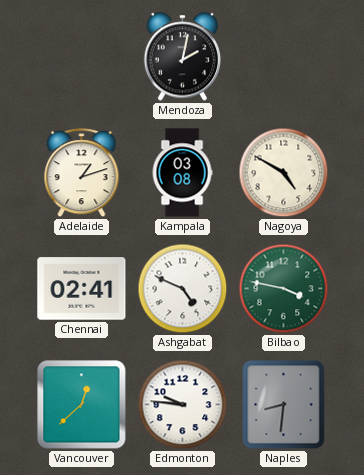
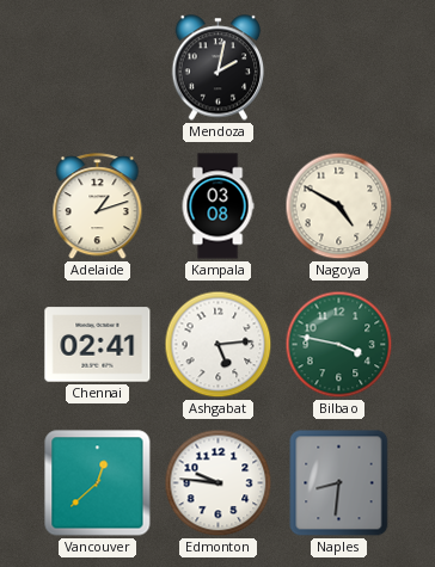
Ashgabat: 4:49 -> 5:14 (219, 345)
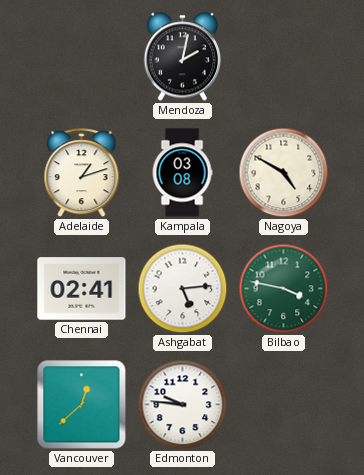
Naples: 8:31 -> none (339, 483)
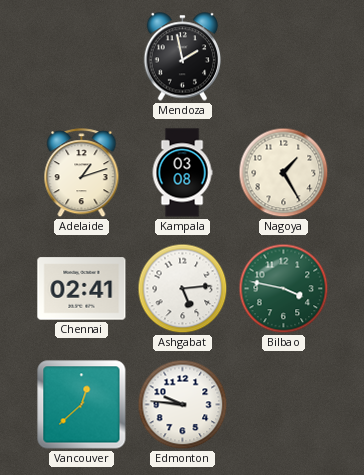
Mendoza: 2:02 -> 1:58 (183, 57)
Nagoya: 4:50 -> 1:25 (284, 173)
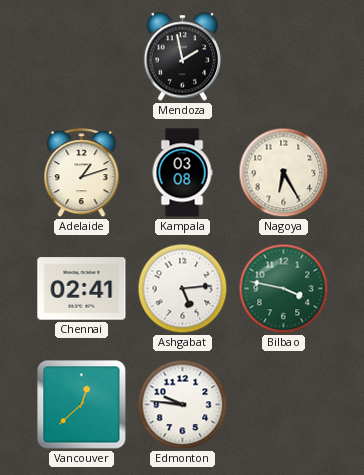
Nagoya: 1:25 -> 6:25 (284, 173)
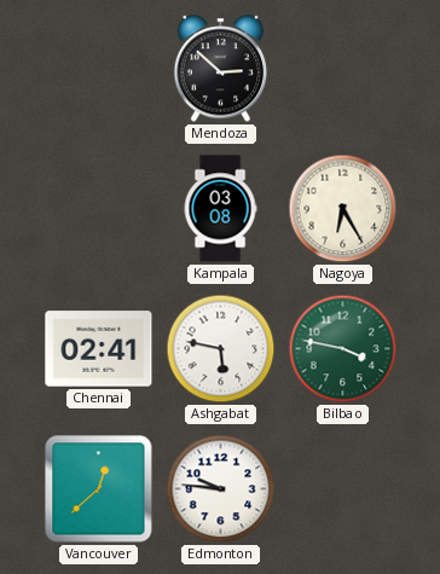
Mendoza: 1:58 -> 2:52 (221, 69)
Adelaide: 1:12 -> none (82, 173)
Ashgabat: 5:14 -> 5:47 (221, 349)
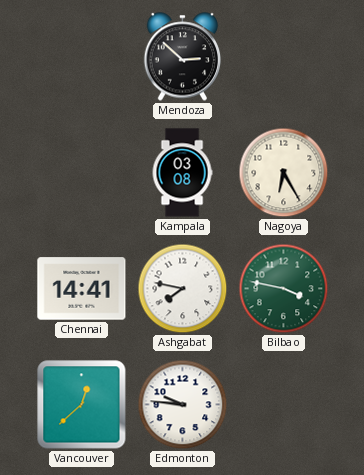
Chennai: 02:41 -> 14:41 (82, 289)
Ashgabat: 5:47 -> 7:47 (183, 289)
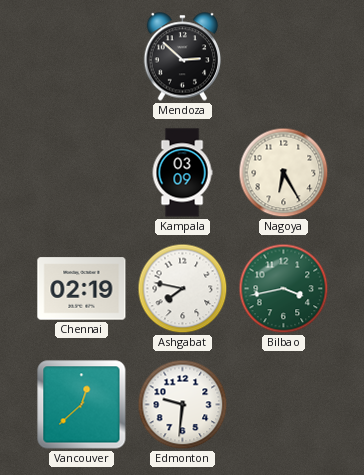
Kampala: 03:08 -> 03:09 (182, 173)
Chennai: 14:41 -> 02:19 (82, 289)
Bilbao: 3:47 -> 3:43 (284, 289)
Edmonton: 9:46 -> 9:31 (183, 405)
